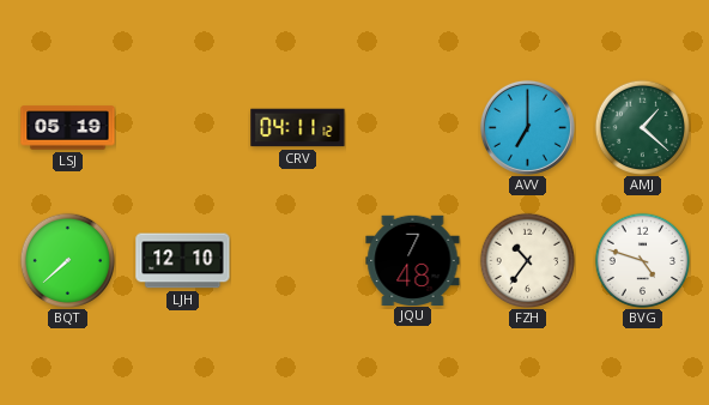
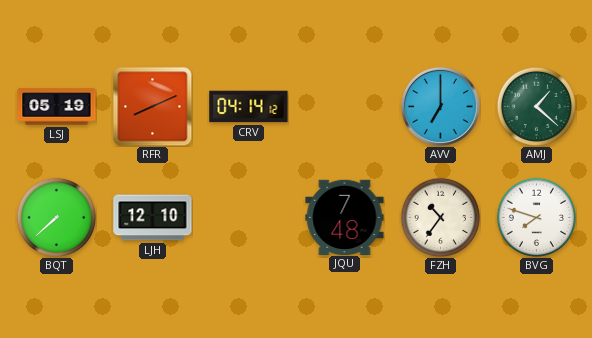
RFR: none -> 8:11 (152, 106)
CRV: 04:11 -> 04:14 (249, 107)
BVG: 4:48 -> 7:48 (536, 217)
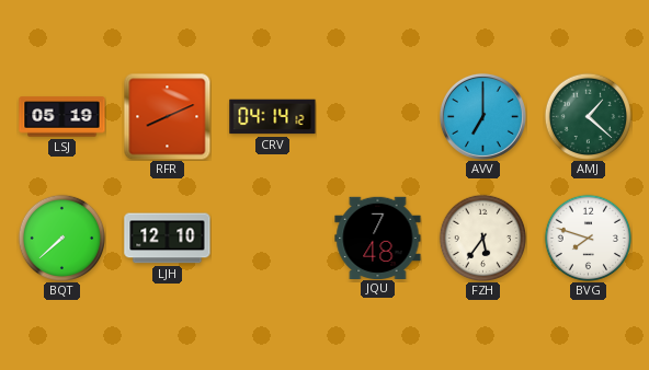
FZH: 10:36 -> 5:36 (482, 238)
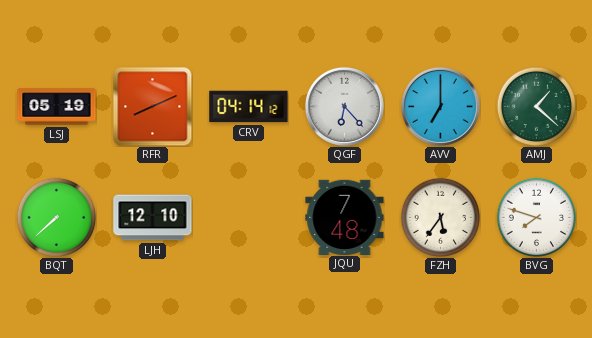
QGF: none -> 6:23 (344, 106)
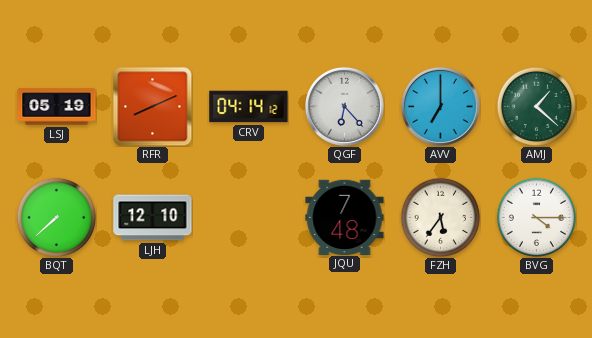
BVG: 7:48 -> 4:15 (536, 217)
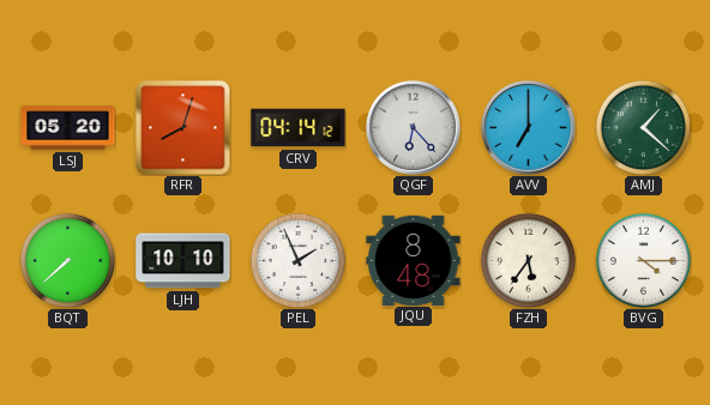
LSJ: 05:19 -> 05:20 (68, 128)
RFR: 8:11 -> 8:03 (182, 127)
LJH: 12:10 -> 10:10 (183, 261)
PEL: none -> 1:56 (297, 260)
JQU: 7:48 -> 8:48 (414, 260)
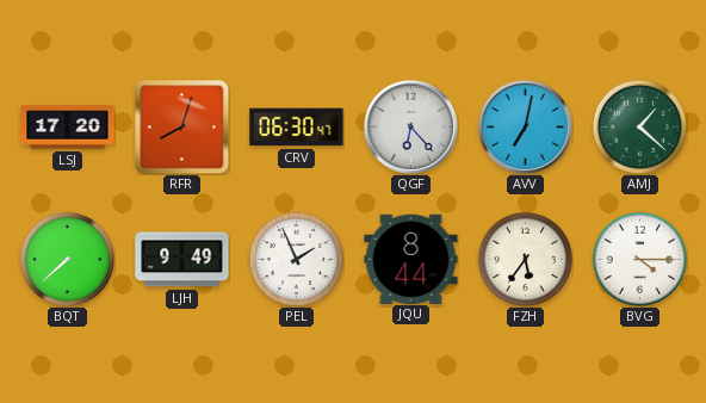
LSJ: 05:20 -> 17:20 (68, 128)
CRV: 04:14 -> 06:30 (297, 128)
AVV: 7:00 -> 7:02 (525, 126)
LJH: 10:10 -> 9:49 (182, 260)
JQU: 8:48 -> 8:44 (411, 259)
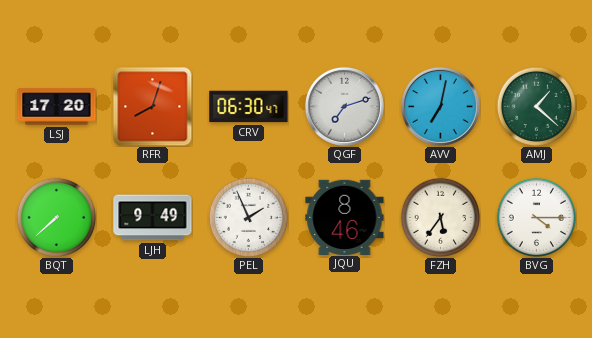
QGF: 6:23 -> 7:12 (344, 106)
JQU: 8:44 -> 8:46 (345, 217)
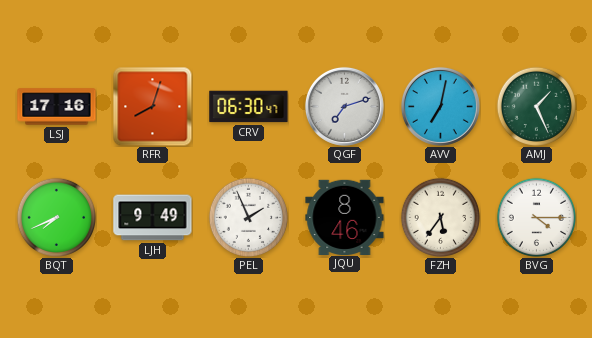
LSJ: 17:20 -> 17:16 (57, 107)
AMJ: 1:22 -> 1:26 (536, 106)
BQT: 7:38 -> 7:41 (56, 217)
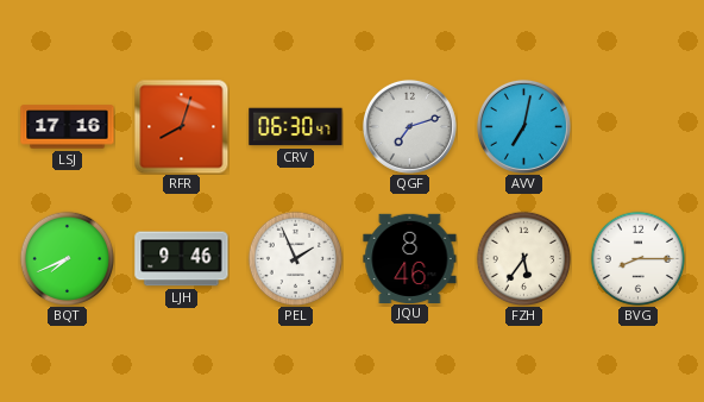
AMJ: 1:26 -> none (536, 106)
LJH: 9:49 -> 9:46 (182, 259)
BVG: 4:15 -> 8:15 (637, 258)
